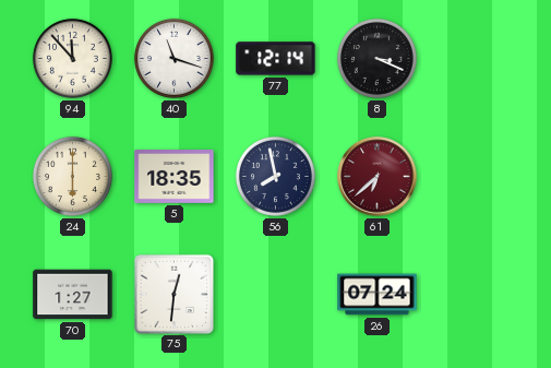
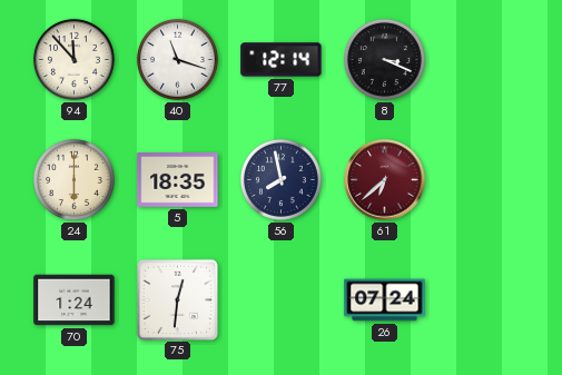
70: 1:27 -> 1:24 (75, 300)
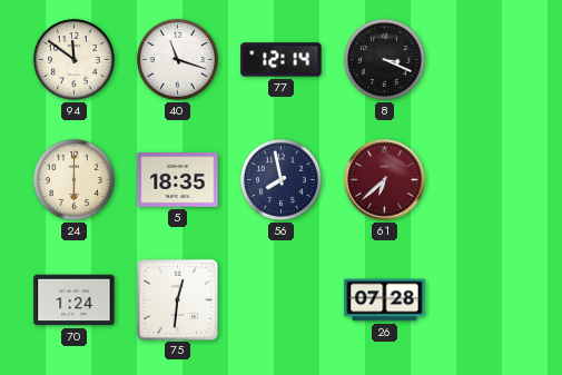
94: 11:53 -> 11:51 (73, 59)
26: 07:24 -> 07:28 (385, 300)
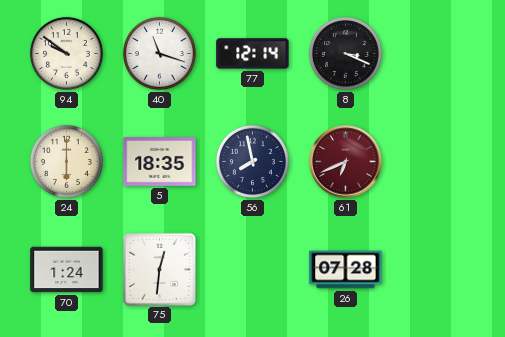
94: 11:51 -> 9:51 (66, 53)
61: 6:38 -> 6:41 (346, 162)
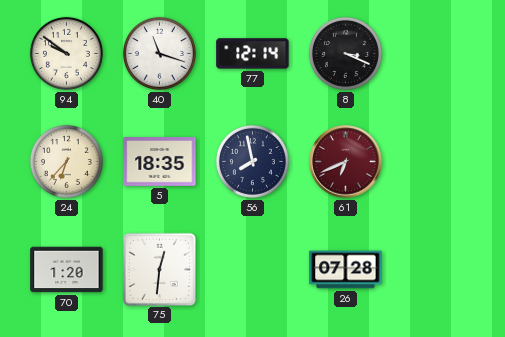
24: 6:00 -> 6:37 (66, 161)
70: 1:24 -> 1:20 (67, 270)
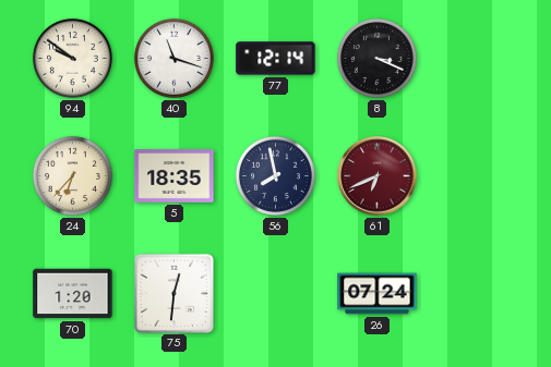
26: 07:28 -> 07:24 (378, 294)
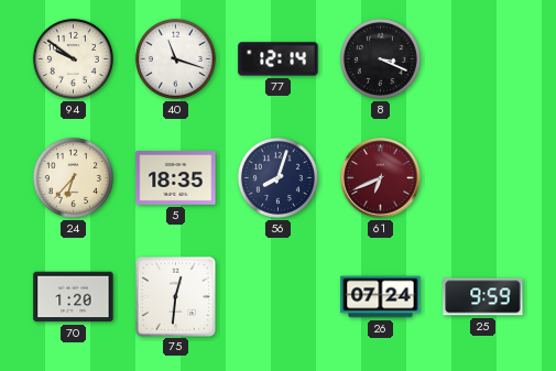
56: 7:58 -> 8:03 (277, 177)
25: none -> 9:59 (483, 297)
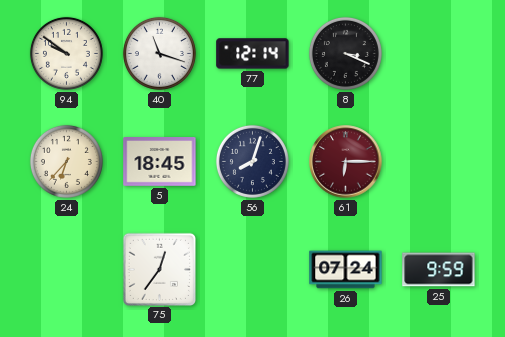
5: 18:35 -> 18:45 (160, 162)
61: 6:41 -> 6:15 (346, 162)
70: 1:20 -> none (74, 297)
75: 12:31 -> 12:36 (159, 269)
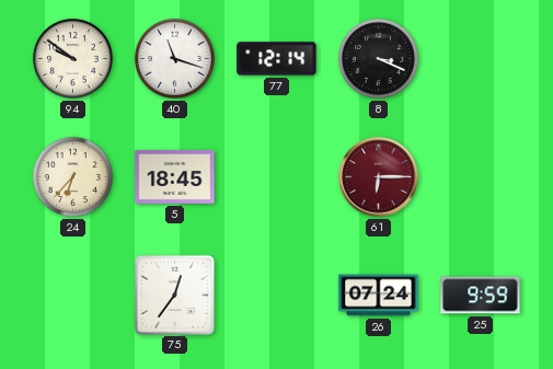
56: 8:03 -> none (252, 161)
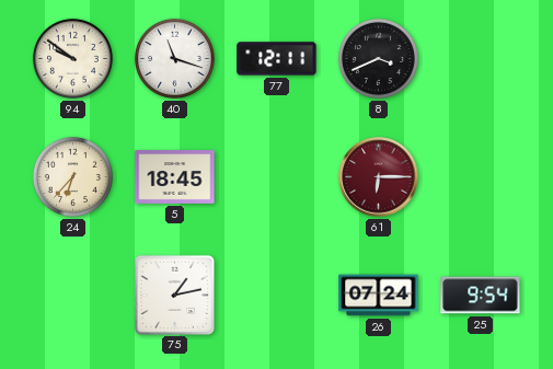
77: 12:14 -> 12:11 (277, 59)
8: 3:19 -> 3:41 (378, 58)
75: 12:36 -> 1:13 (174, 295)
25: 9:59 -> 9:54 (481, 296)
